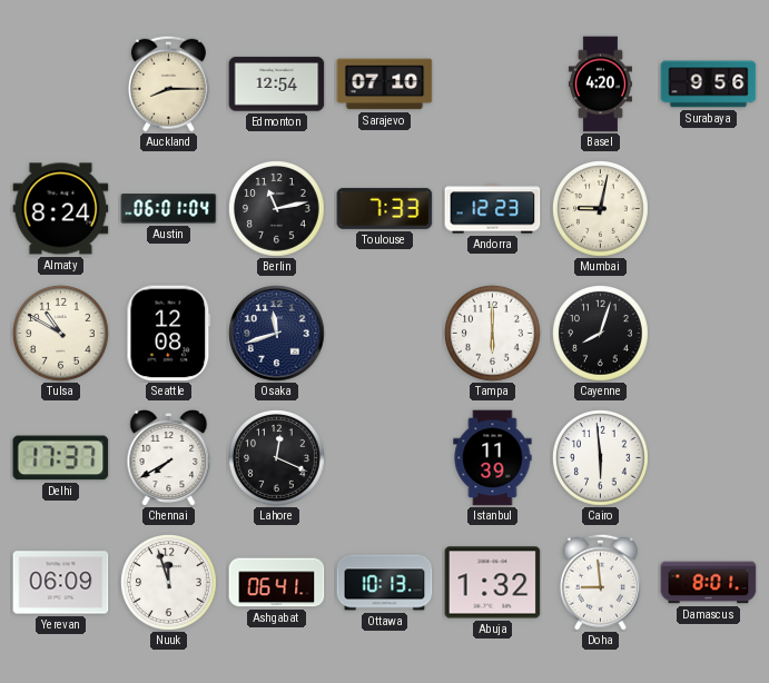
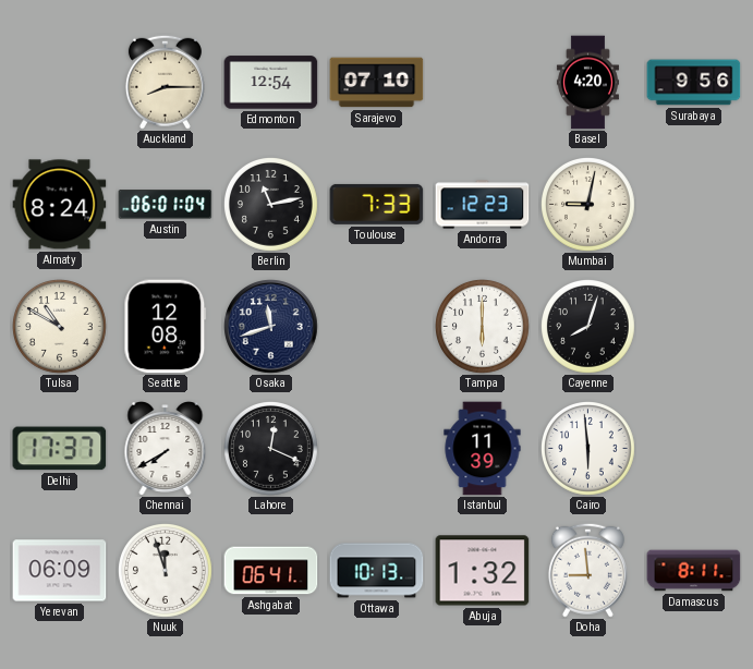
Damascus: 8:01 -> 8:11 (694, 571)
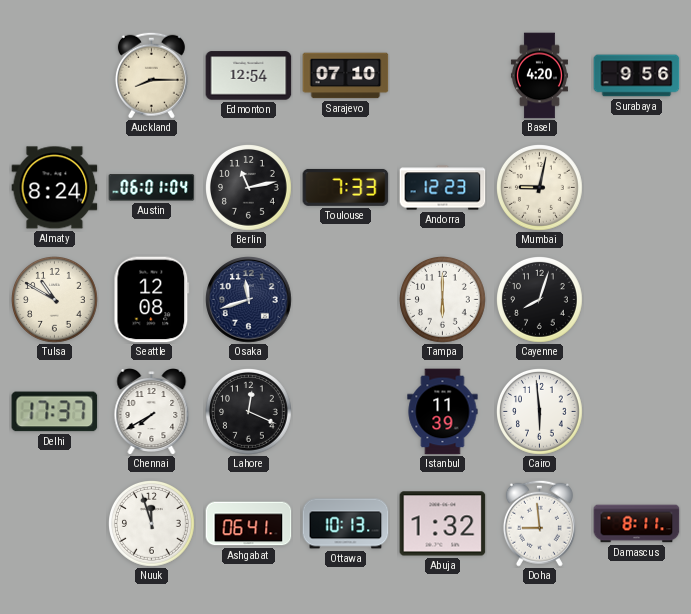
Yerevan: 06:09 -> none (60, 571)
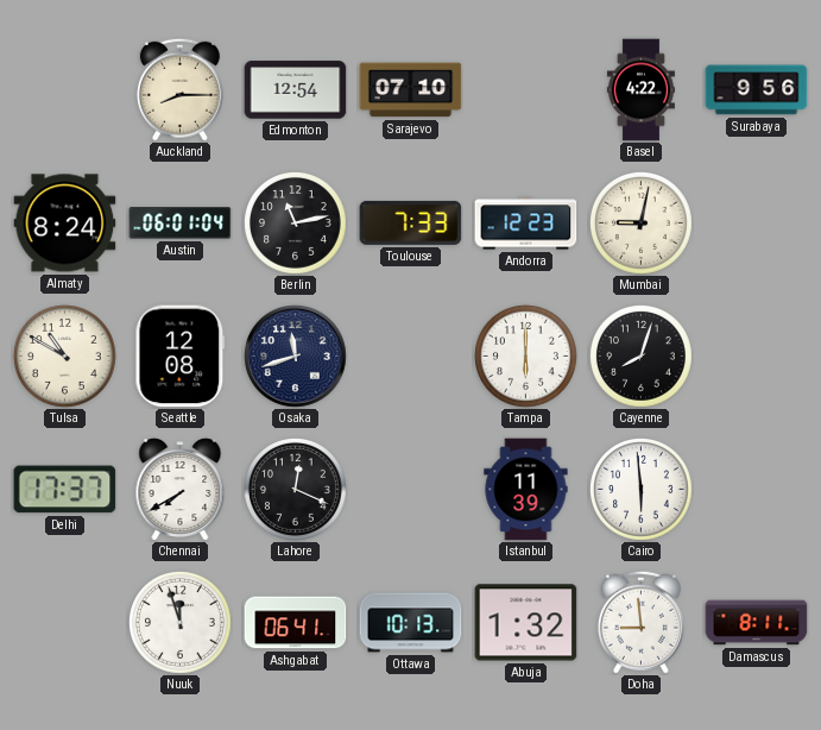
Basel: 4:20 -> 4:22 (640, 90)
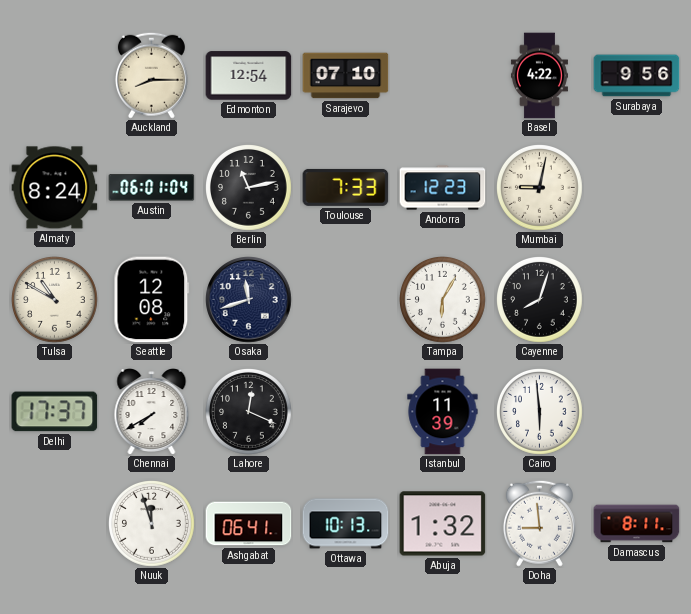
Tampa: 6:00 -> 6:05 (443, 300)
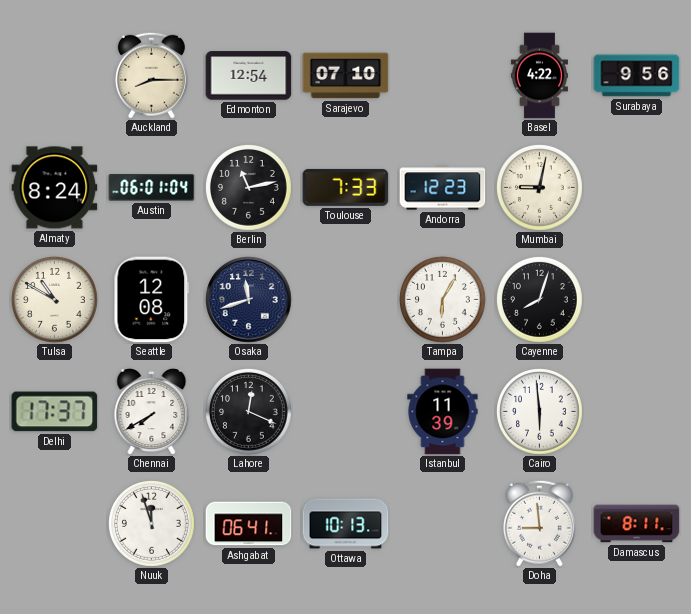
Abuja: 1:32 -> none (443, 524)
